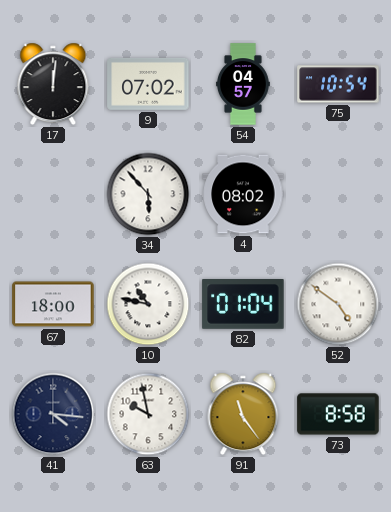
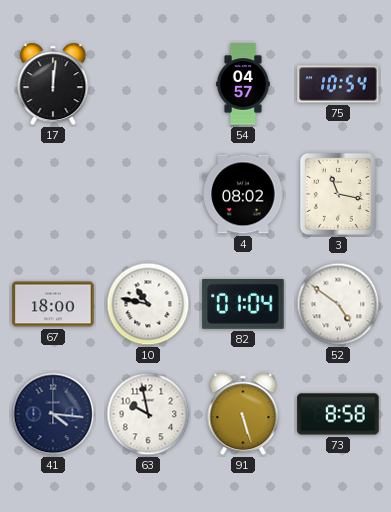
9: 07:02 -> none (148, 84)
34: 5:53 -> none (148, 194)
3: none -> 11:17 (338, 194)
91: 11:24 -> 5:27 (243, 414)
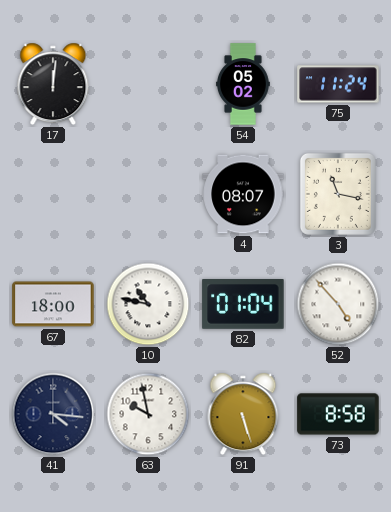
54: 04:57 -> 05:02 (243, 84)
75: 10:54 -> 11:24 (338, 84)
4: 08:02 -> 08:07 (243, 194)
52: 4:51 -> 4:53 (338, 304)
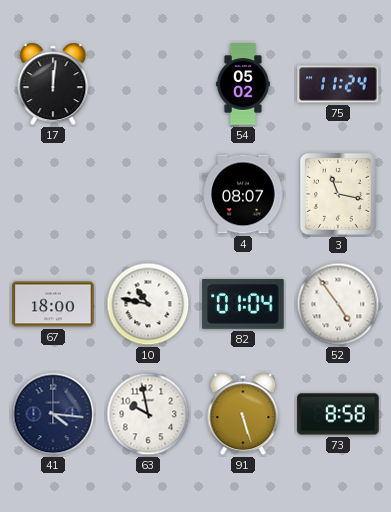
52: 4:53 -> 4:54 (338, 304)
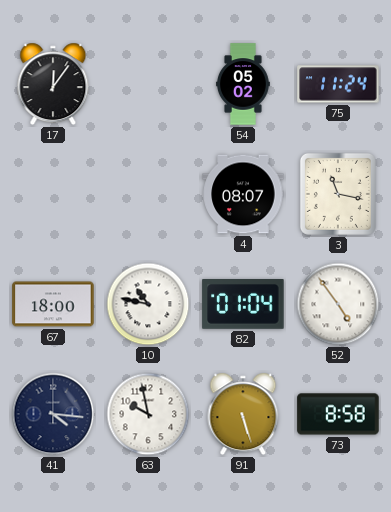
17: 12:01 -> 12:06 (53, 84)
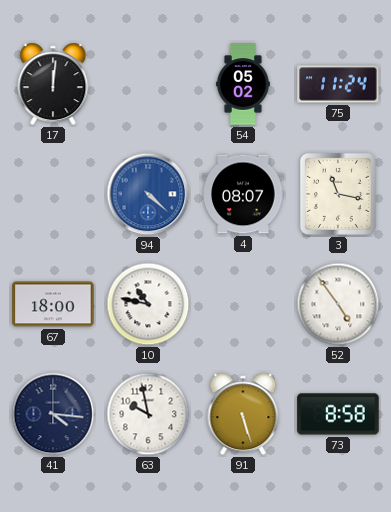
17: 12:06 -> 12:01 (53, 84)
94: none -> 4:22 (148, 194)
82: 01:04 -> none (243, 305)
